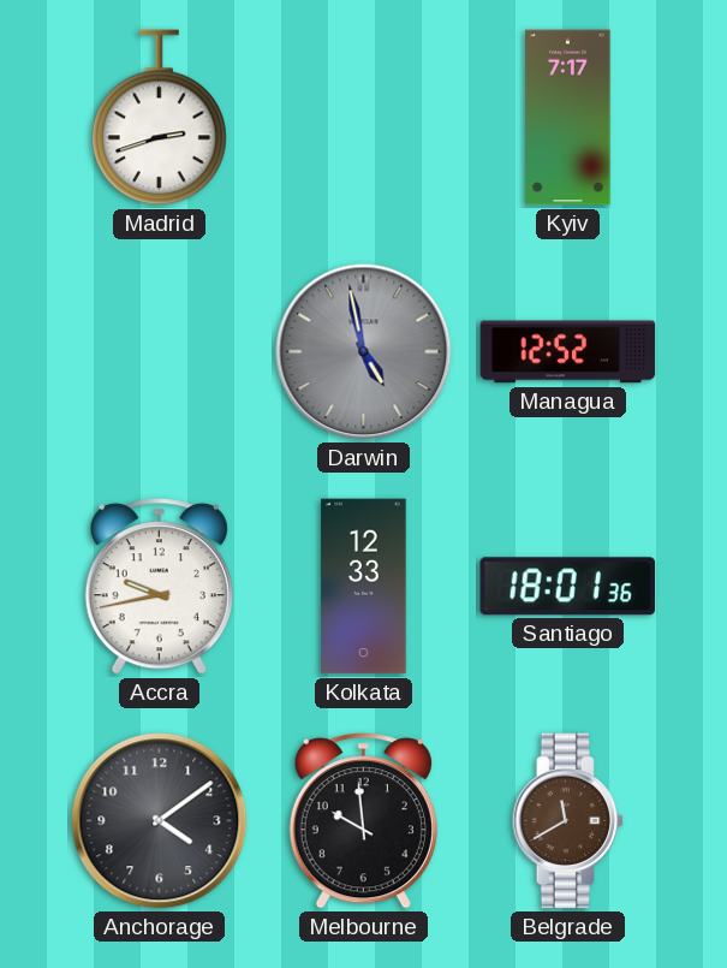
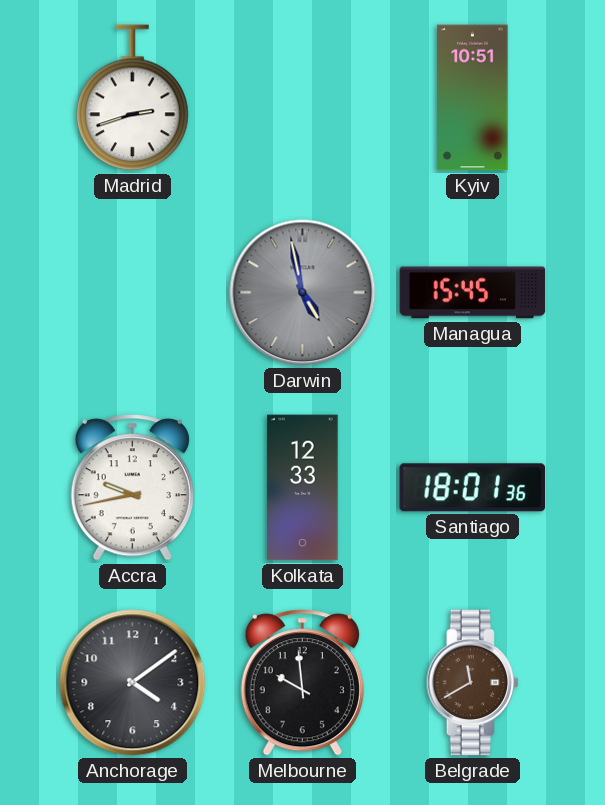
Kyiv: 7:17 -> 10:51 (473, 98)
Managua: 12:52 -> 15:45 (473, 293)
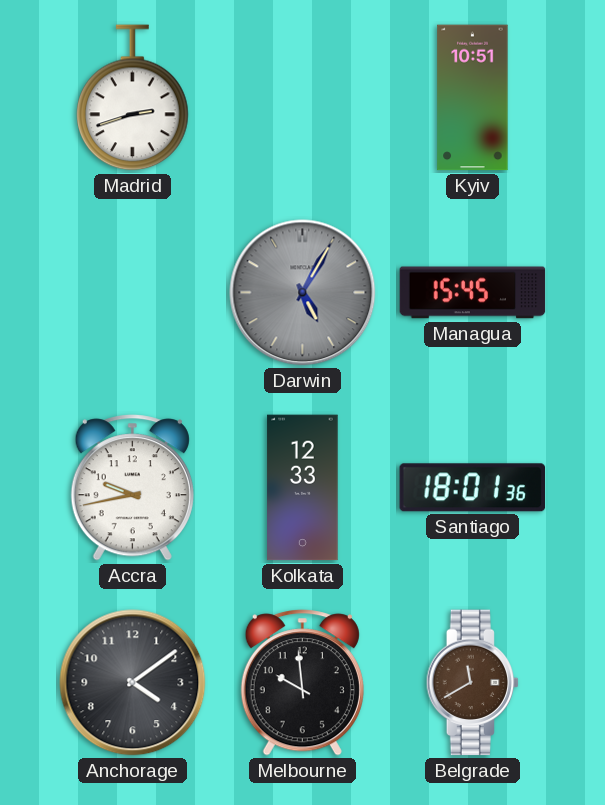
Darwin: 4:58 -> 5:05 (303, 293)
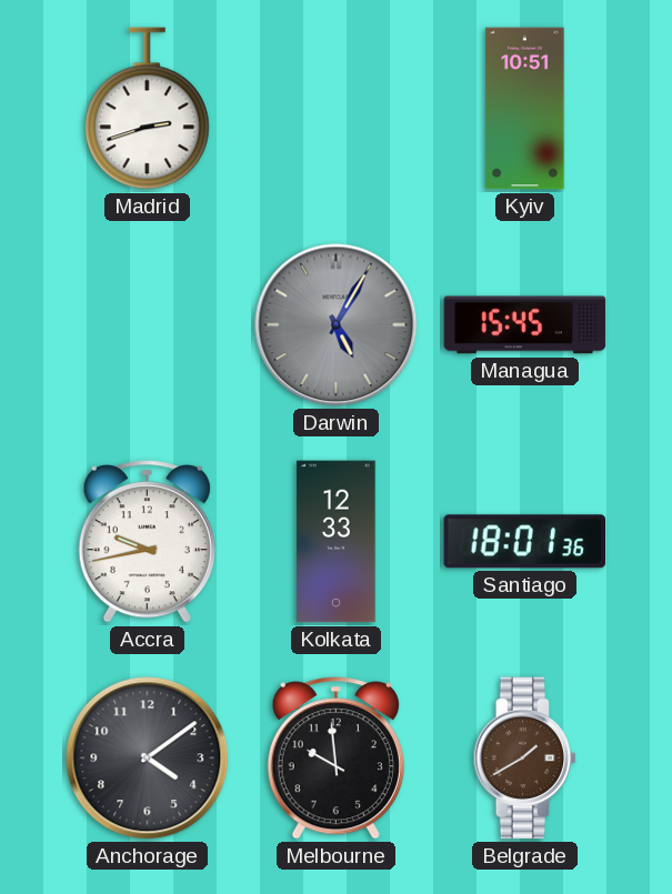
Belgrade: 11:40 -> 1:40 (525, 759)
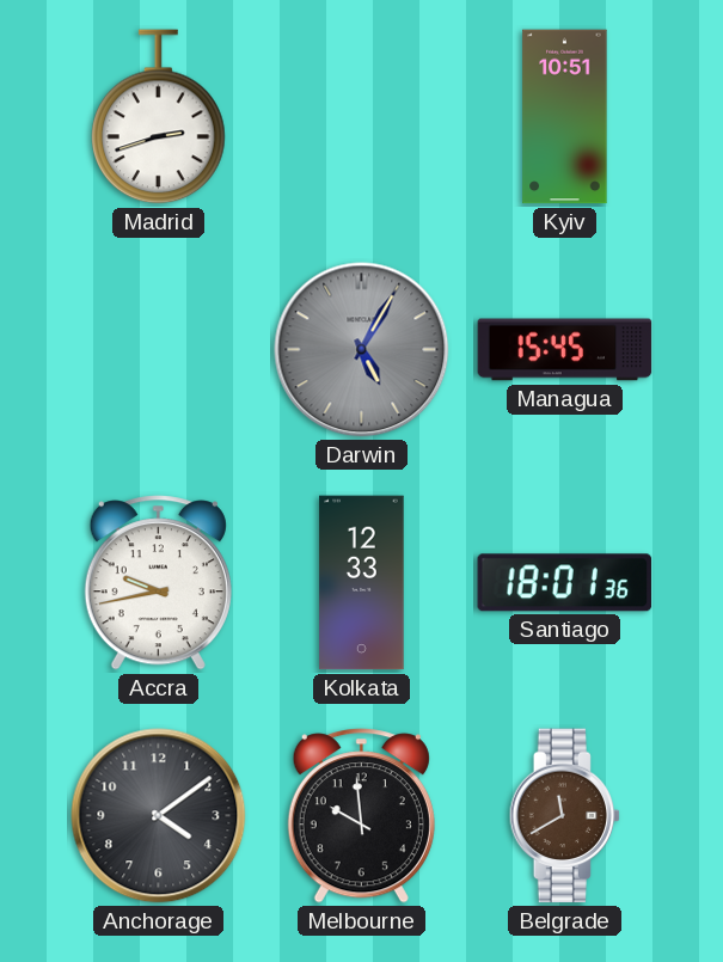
Belgrade: 1:40 -> 11:40 (565, 816)
